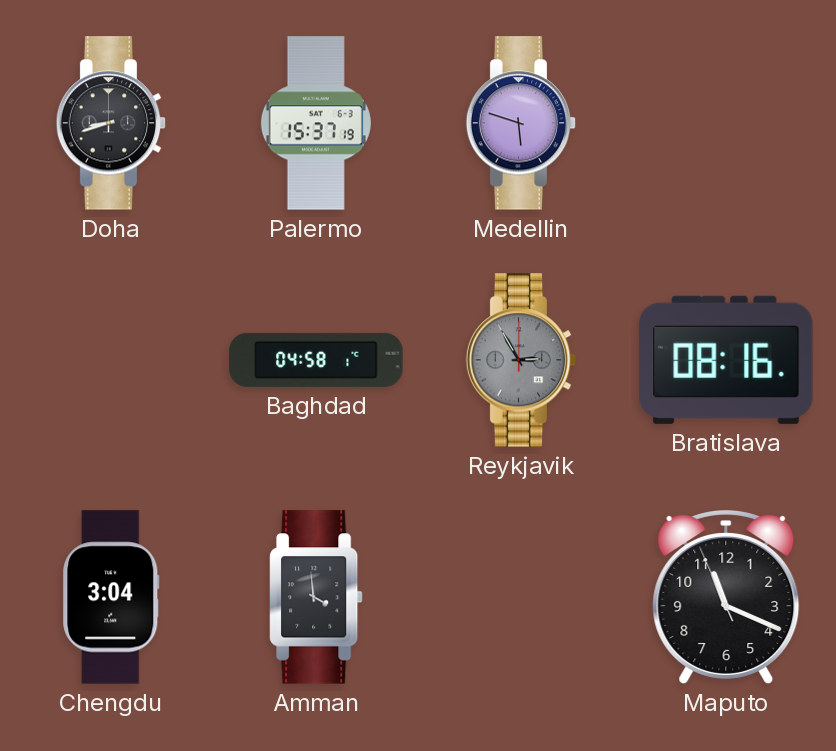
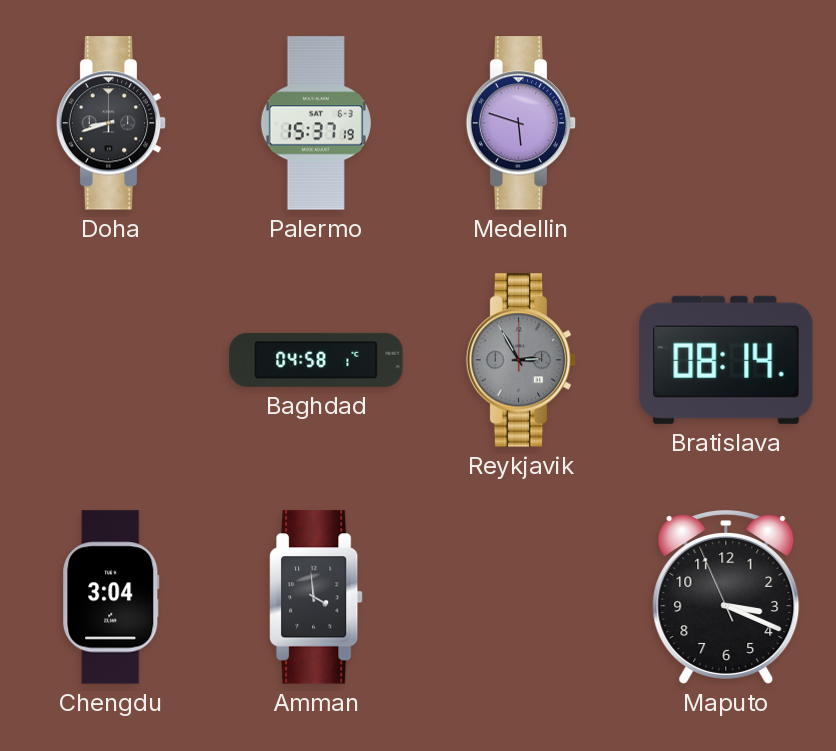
Bratislava: 08:16 -> 08:14 (726, 360)
Maputo: 11:18 -> 3:18 (726, 598)
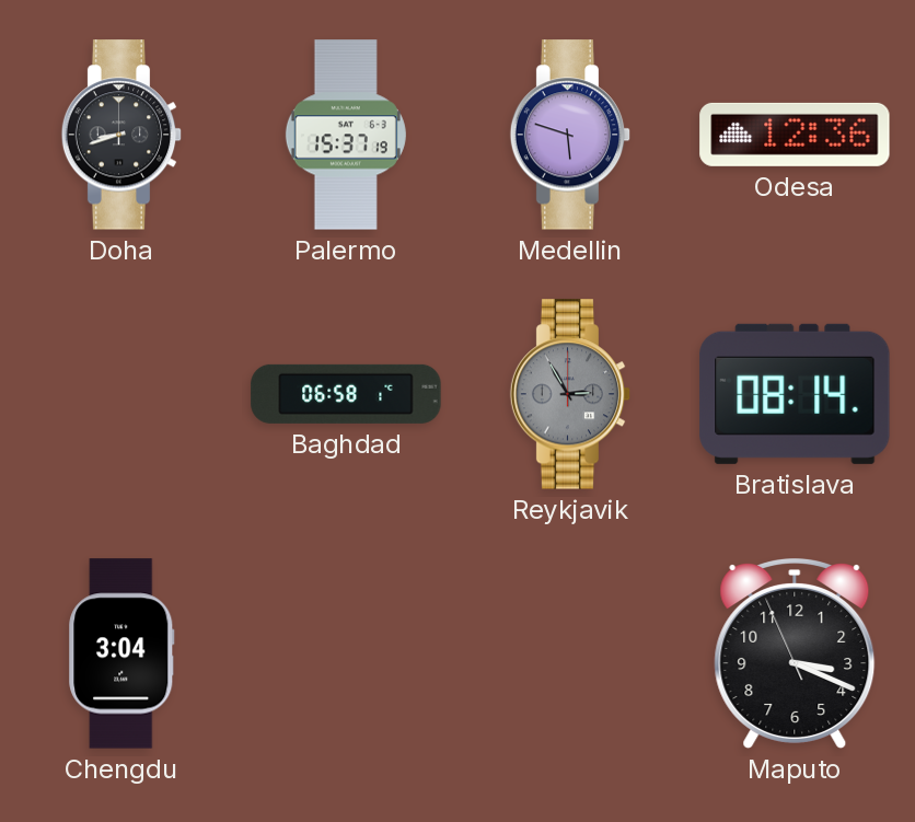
Odesa: none -> 12:36 (795, 135)
Baghdad: 04:58 -> 06:58 (346, 394)
Amman: 3:59 -> none (317, 597)
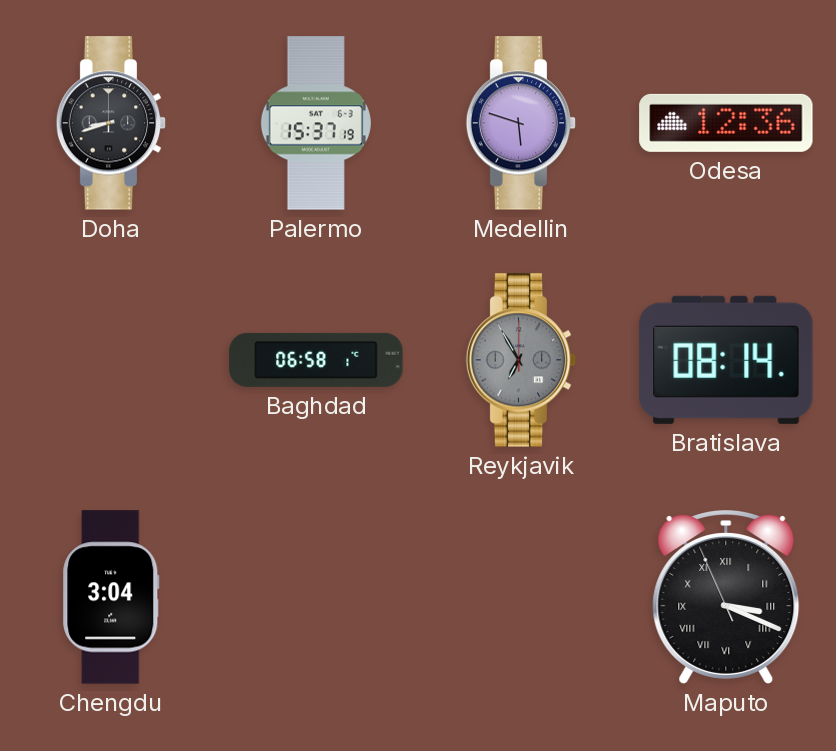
Reykjavik: 2:55 -> 6:55 (521, 360)
Maputo numerals: Arabic -> Roman (726, 598)
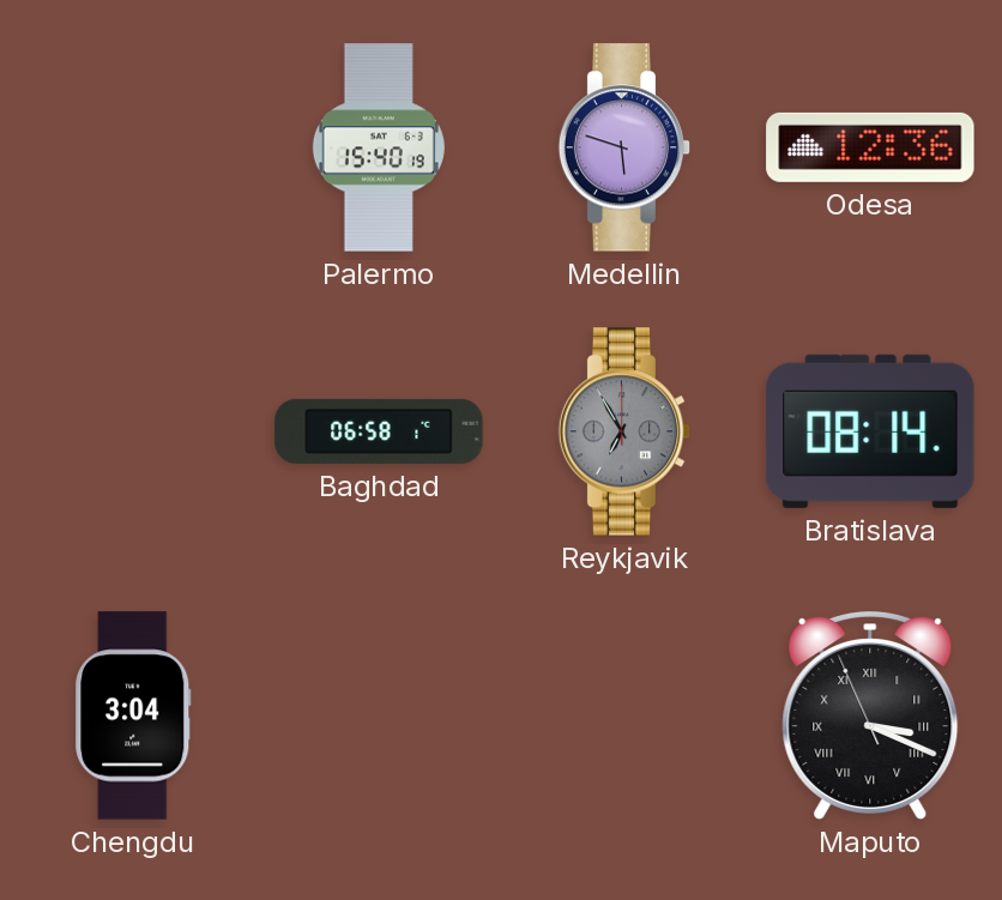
Doha: 8:42 -> none (111, 123)
Palermo: 15:37 -> 15:40 (379, 147)
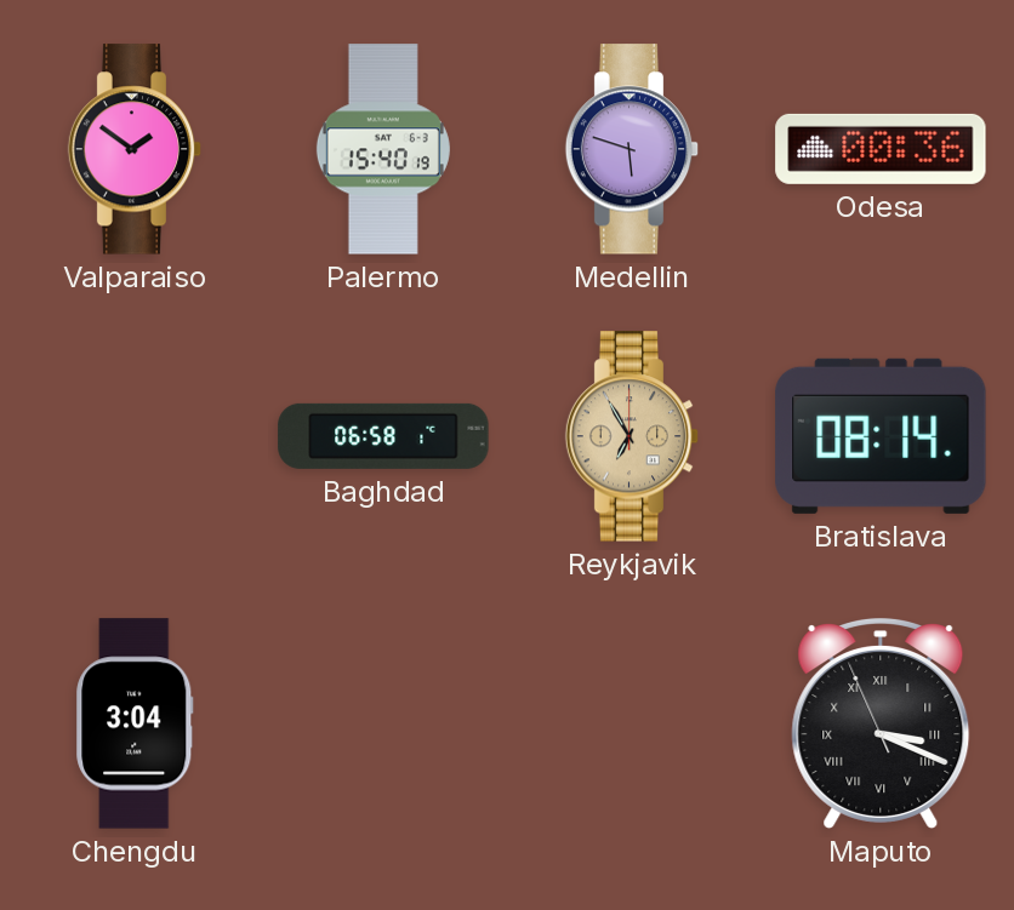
Valparaiso: none -> 1:51 (135, 149)
Odesa: 12:36 -> 00:36 (881, 149)
Reykjavik dial: grey -> champagne (632, 436)
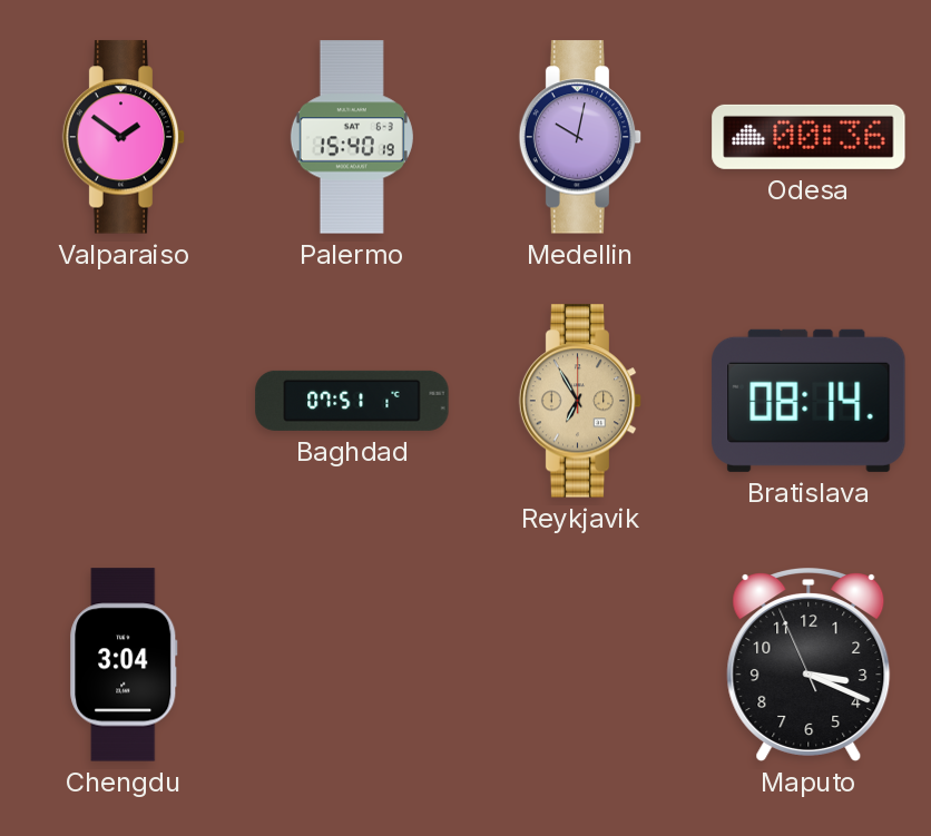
Medellin: 5:48 -> 10:02 (580, 137)
Baghdad: 06:58 -> 07:51 (352, 401)
Maputo numerals: Roman -> Arabic (808, 666)
